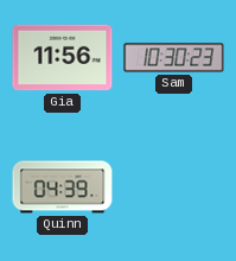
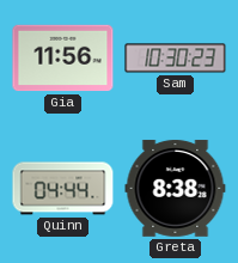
Quinn: 04:39 -> 04:44 (63, 189)
Greta: none -> 8:38 (176, 188)
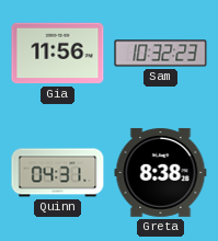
Sam: 10:30 -> 10:32 (161, 54)
Quinn: 04:44 -> 04:31 (58, 173)
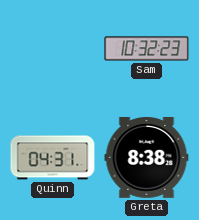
Gia: 11:56 -> none (58, 54)
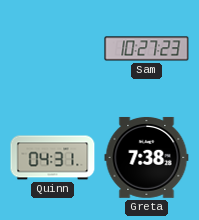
Sam: 10:32 -> 10:27 (147, 49)
Greta: 8:38 -> 7:38 (147, 157)
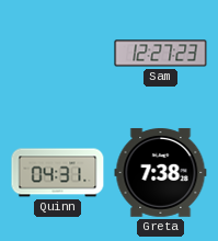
Sam: 10:27 -> 12:27 (161, 54)
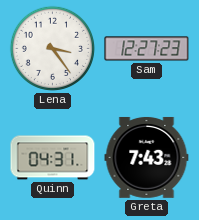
Lena: none -> 3:24 (52, 48)
Greta: 7:38 -> 7:43 (147, 157)
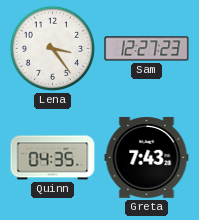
Quinn: 04:31 -> 04:35 (53, 158)
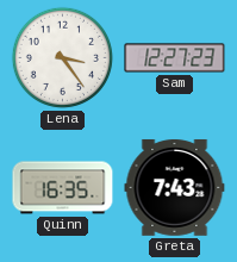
Quinn: 04:35 -> 16:35 (63, 188)
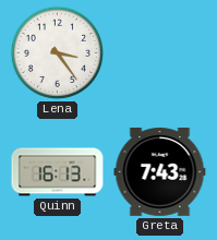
Sam: 12:27 -> none (175, 58)
Quinn: 16:35 -> 16:13 (58, 172)
